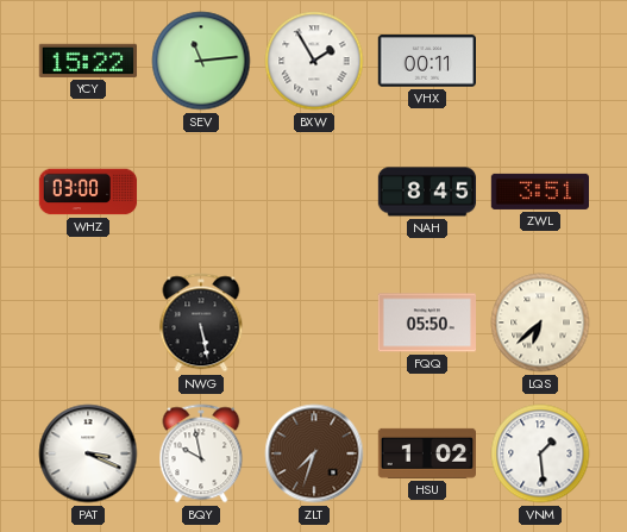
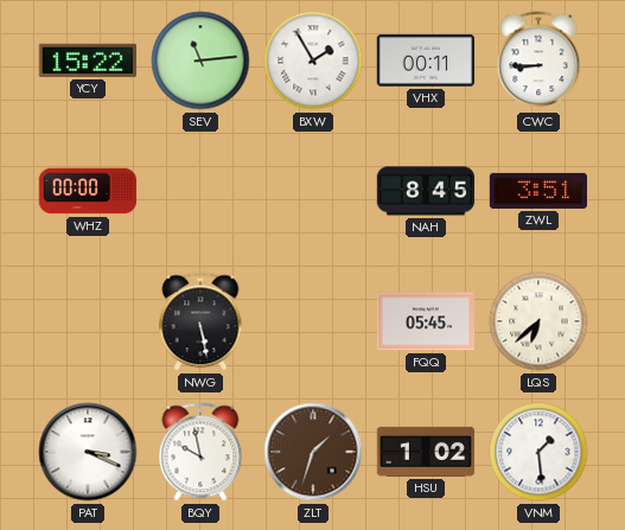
CWC: none -> 8:45 (538, 60)
WHZ: 03:00 -> 00:00 (88, 191)
FQQ: 05:50 -> 05:45 (426, 321)
ZLT: 7:33 -> 1:33 (313, 452)
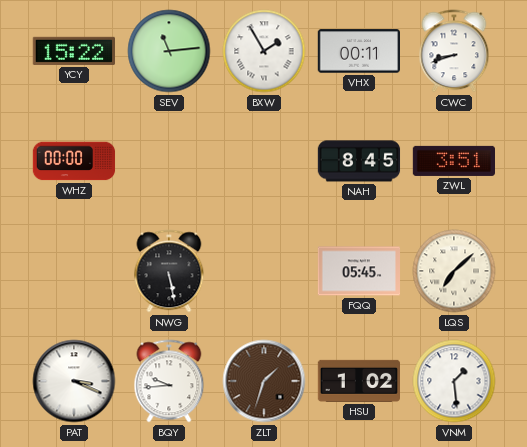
CWC: 8:45 -> 8:42 (454, 51)
LQS: 6:38 -> 7:08 (454, 271)
BQY: 9:58 -> 9:44 (169, 381)
